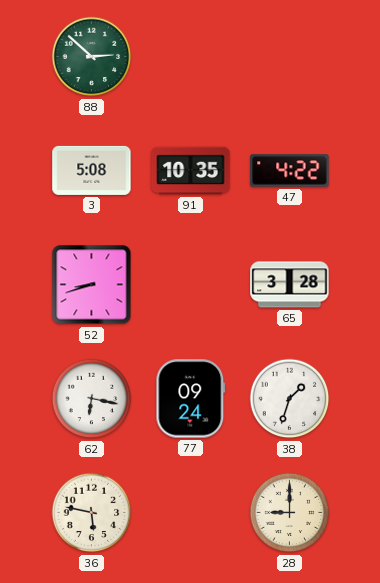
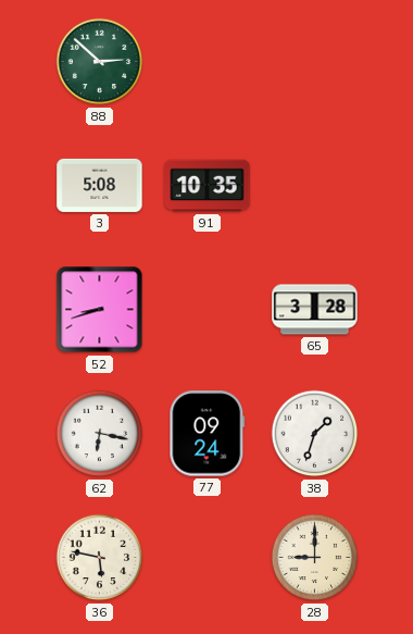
47: 4:22 -> none (290, 171)
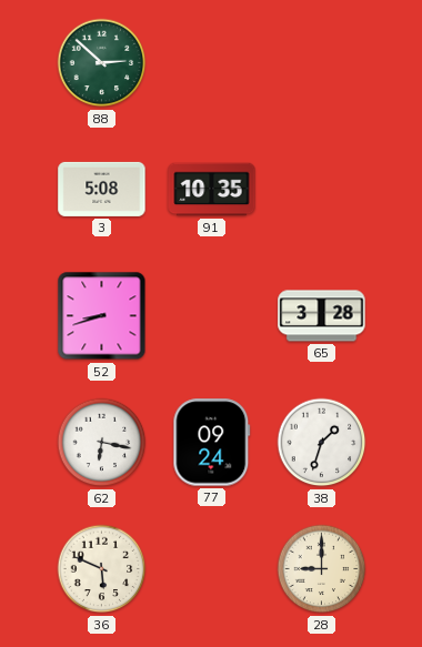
36: 5:47 -> 5:49 (102, 569)
